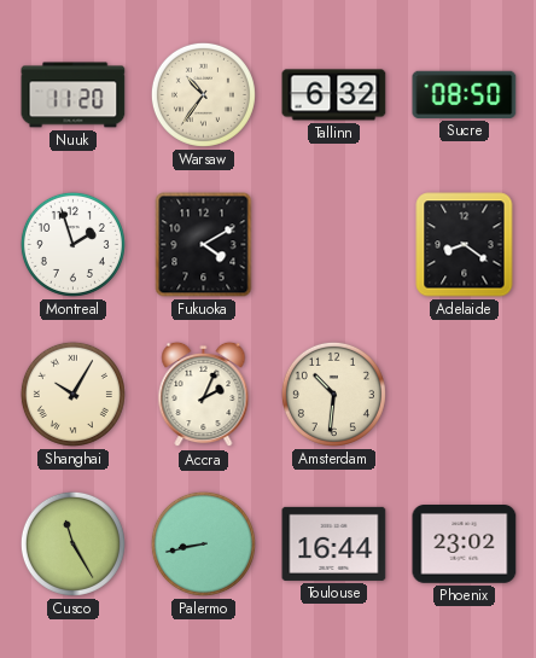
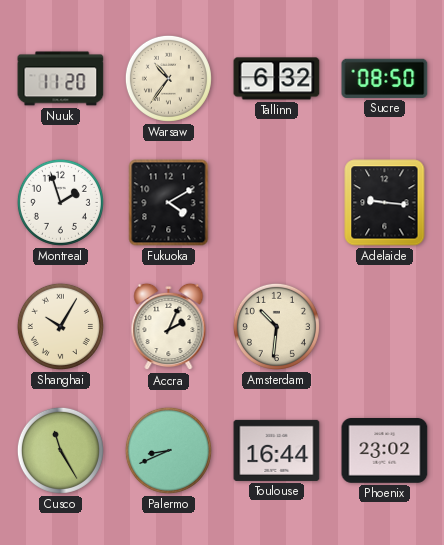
Adelaide: 8:21 -> 9:16 (385, 203)
Palermo: 8:43 -> 8:41 (168, 450)
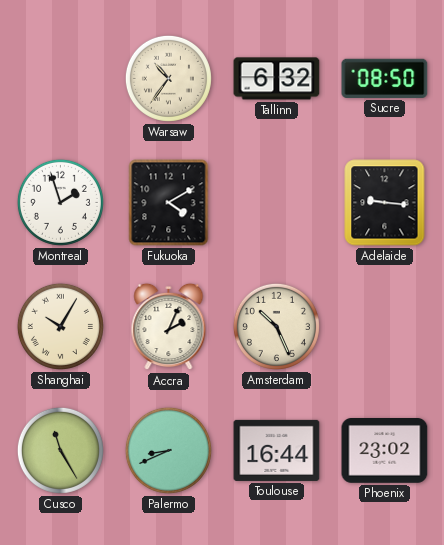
Nuuk: 11:20 -> none (61, 79)
Amsterdam: 10:31 -> 10:26 (276, 326)
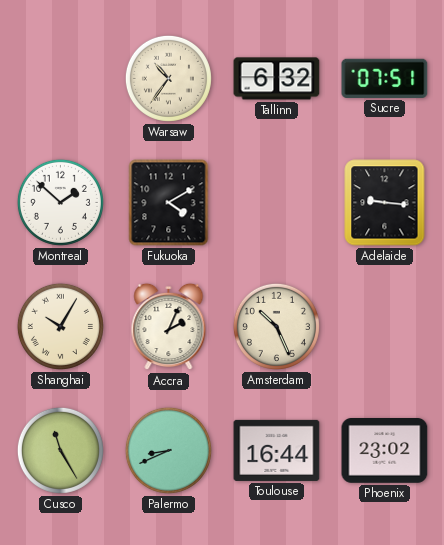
Sucre: 08:50 -> 07:51 (385, 78)
Montreal: 1:57 -> 1:52 (60, 202)
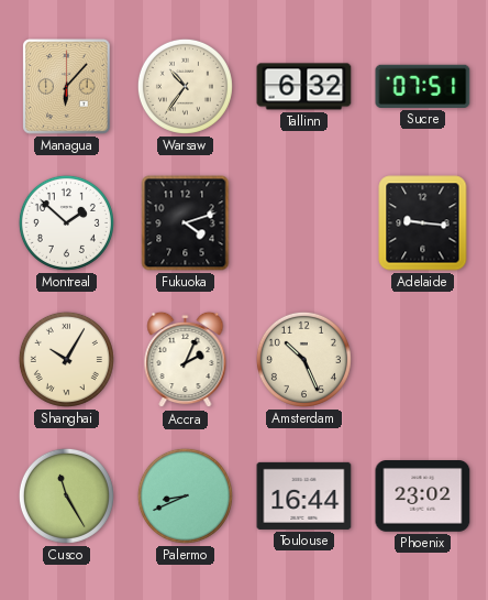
Managua: none -> 6:07 (67, 87)
Fukuoka: 4:10 -> 4:12 (186, 223)
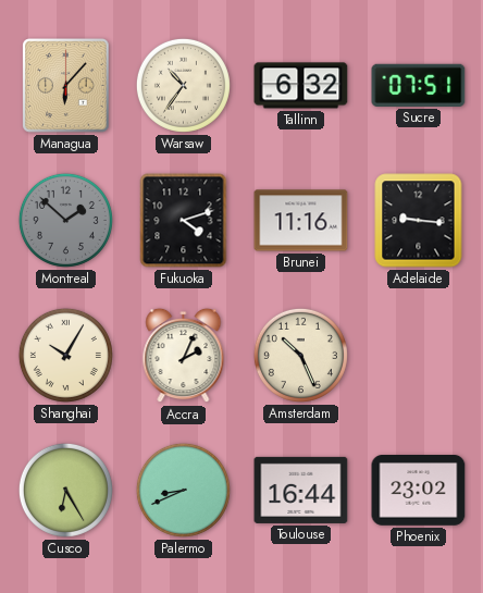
Montreal dial: white -> grey (65, 220)
Brunei: none -> 11:16 (301, 221)
Cusco: 11:25 -> 6:25 (65, 490)
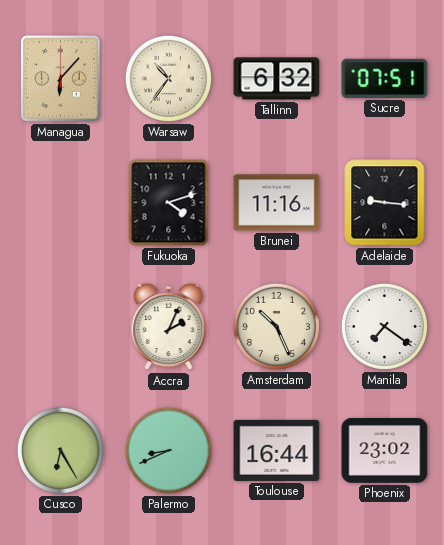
Montreal: 1:52 -> none (65, 220)
Shanghai: 10:05 -> none (65, 355)
Manila: none -> 7:21 (384, 326)
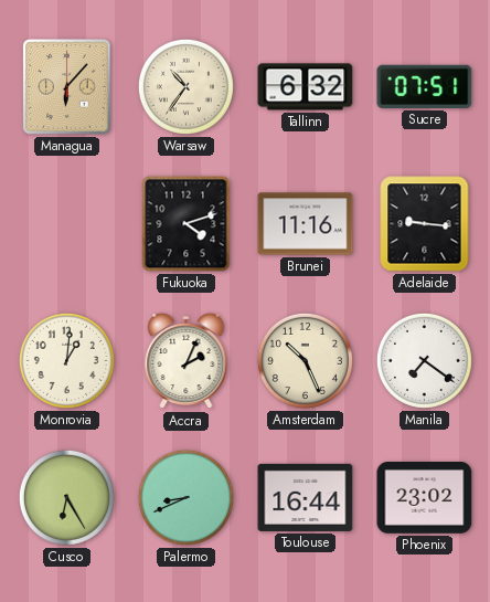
Monrovia: none -> 1:01 (66, 360)
